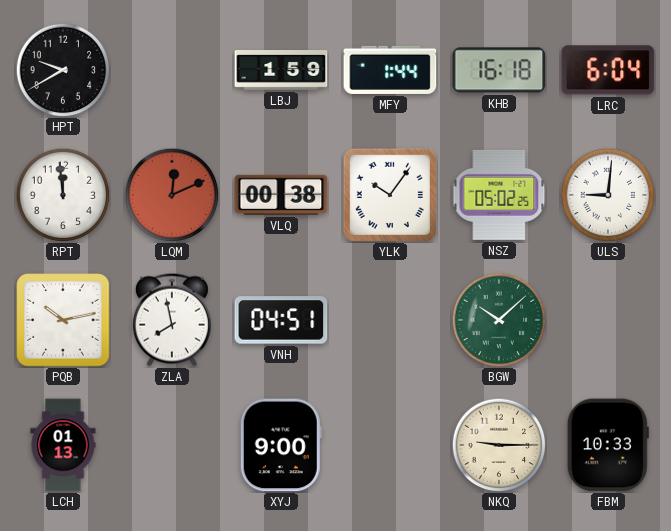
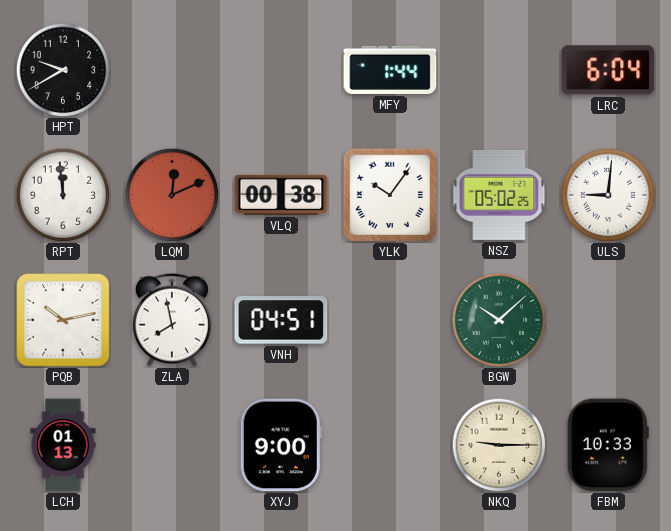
LBJ: 1:59 -> none (281, 71)
KHB: 16:18 -> none (499, 70)
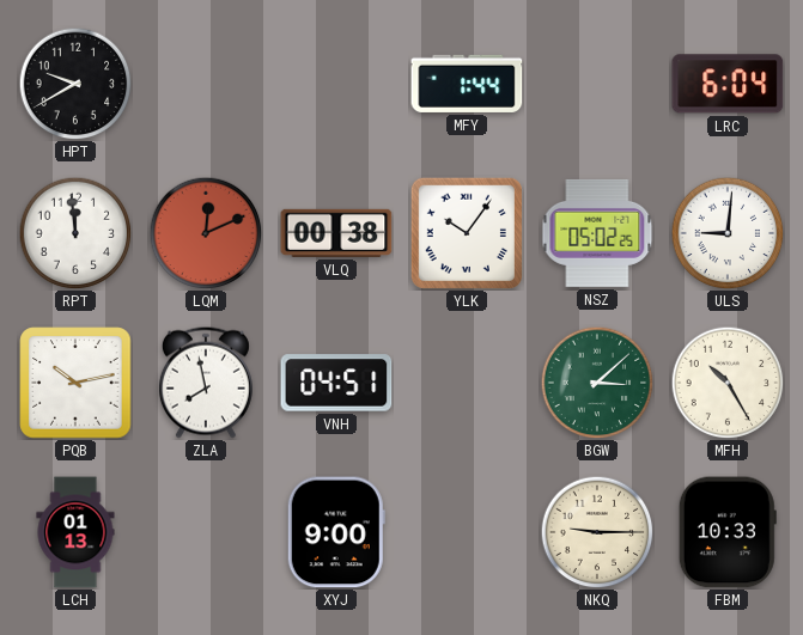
BGW: 10:08 -> 3:08 (597, 383)
MFH: none -> 10:25 (728, 383)
